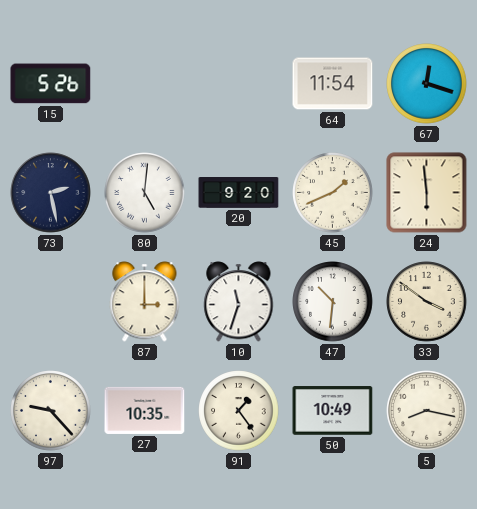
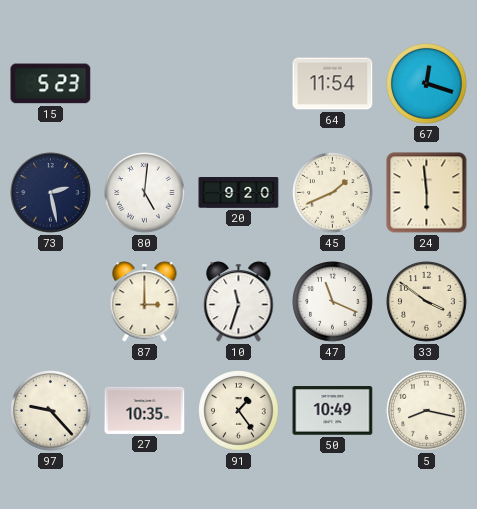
15: 5:26 -> 5:23 (51, 84)
47: 10:31 -> 11:19 (333, 302)
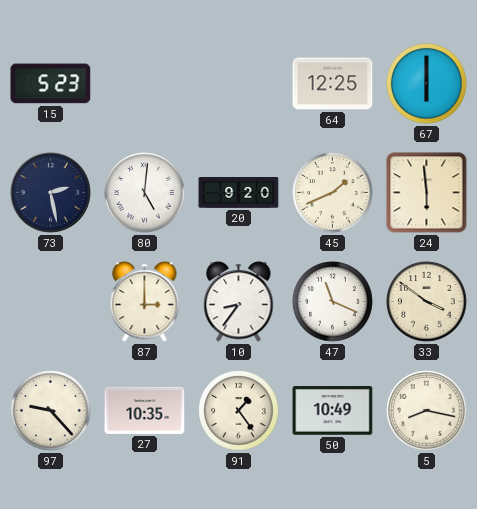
64: 11:54 -> 12:25 (333, 84)
67: 12:18 -> 6:00 (427, 84)
10: 11:33 -> 8:36 (239, 302)
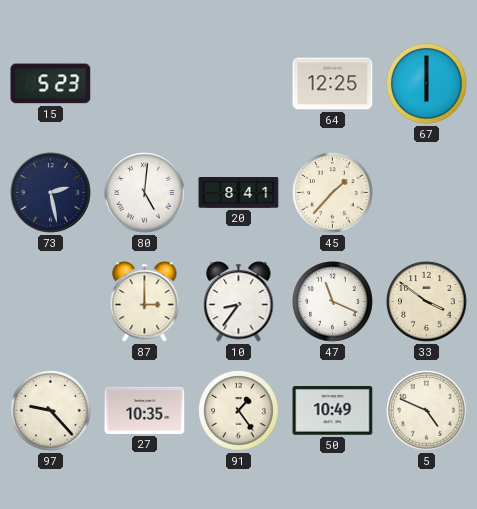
20: 9:20 -> 8:41 (239, 193)
45: 1:41 -> 1:37 (333, 193)
24: 5:59 -> none (427, 193)
5: 8:17 -> 4:49 (427, 411)
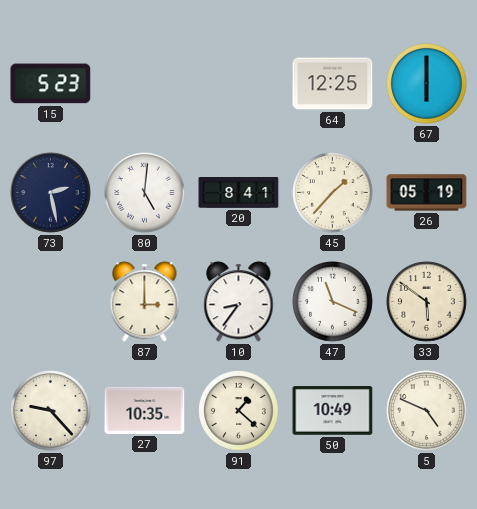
26: none -> 05:19 (427, 193)
33: 3:51 -> 5:51 (427, 302)
91: 1:24 -> 1:22 (239, 411)
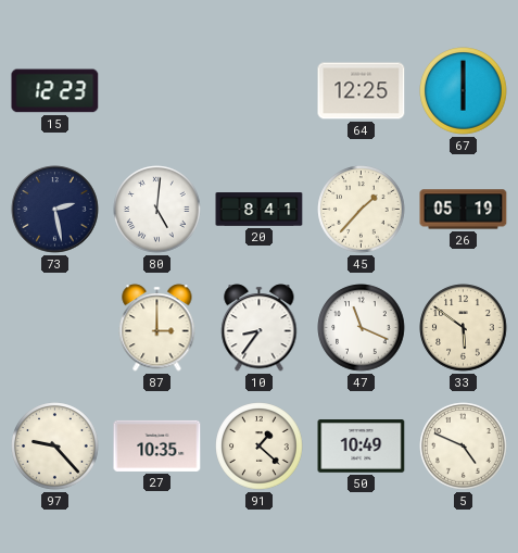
15: 5:23 -> 12:23 (55, 91)
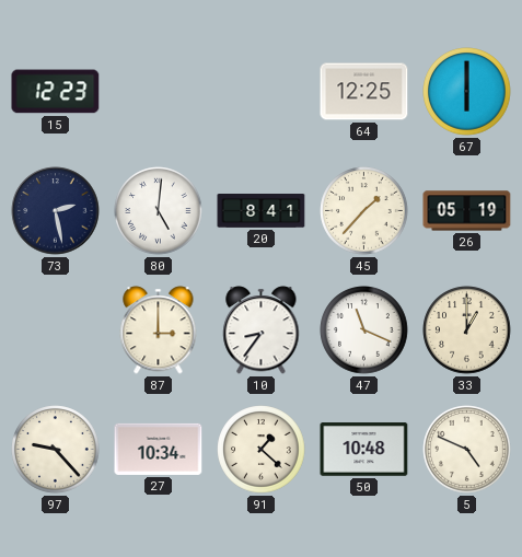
33: 5:51 -> 1:00 (467, 330)
27: 10:35 -> 10:34 (159, 449)
50: 10:49 -> 10:48 (364, 450)
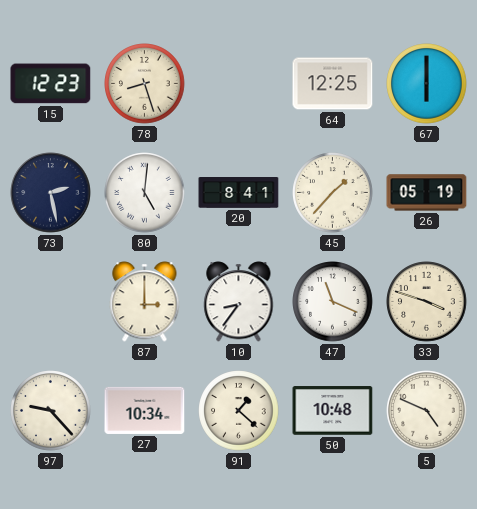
78: none -> 8:27 (145, 84)
33: 1:00 -> 3:48 (427, 302)
